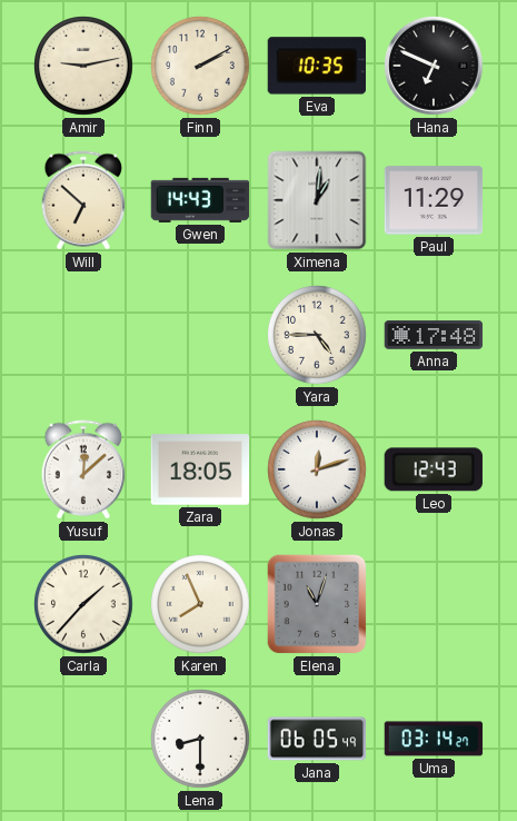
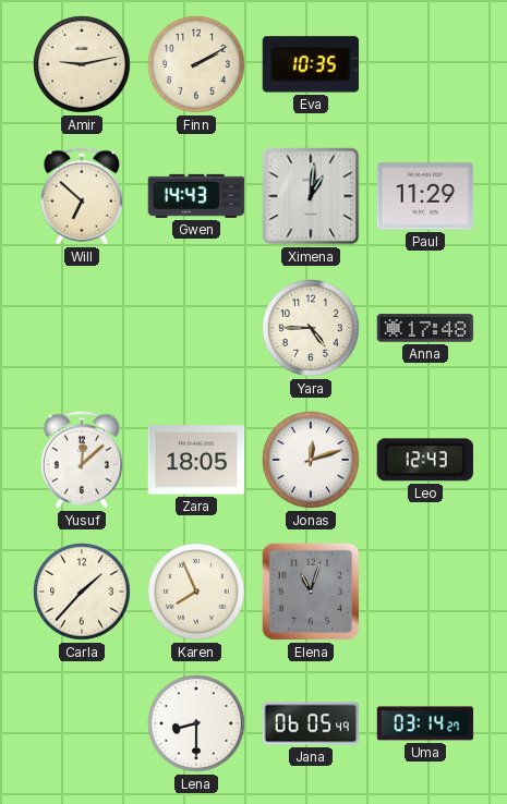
Hana: 6:49 -> none (434, 66)
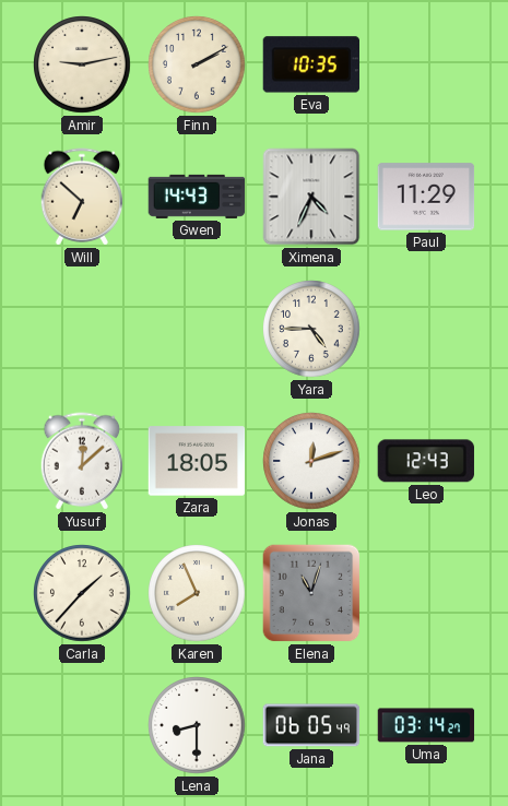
Ximena: 1:01 -> 4:34 (311, 197)
Anna: 17:48 -> none (425, 328)
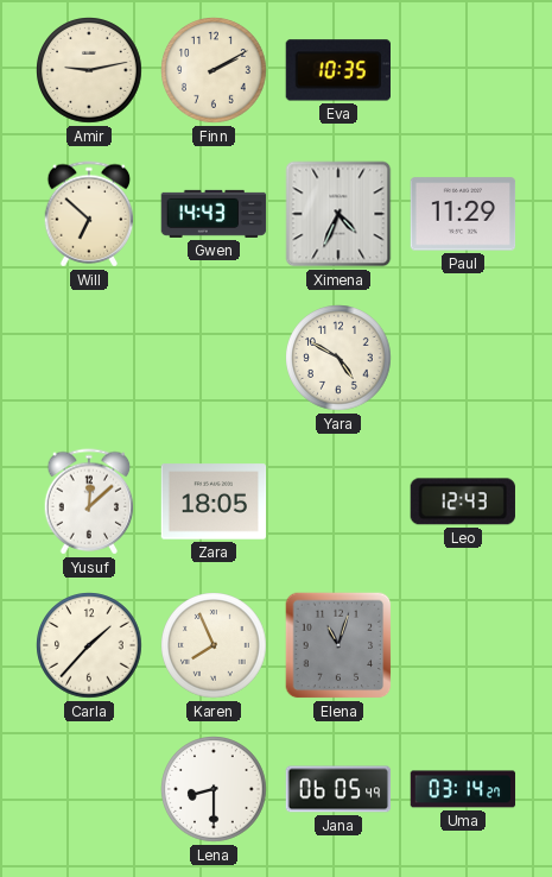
Yara: 4:45 -> 4:50 (338, 358)
Jonas: 12:12 -> none (311, 461)
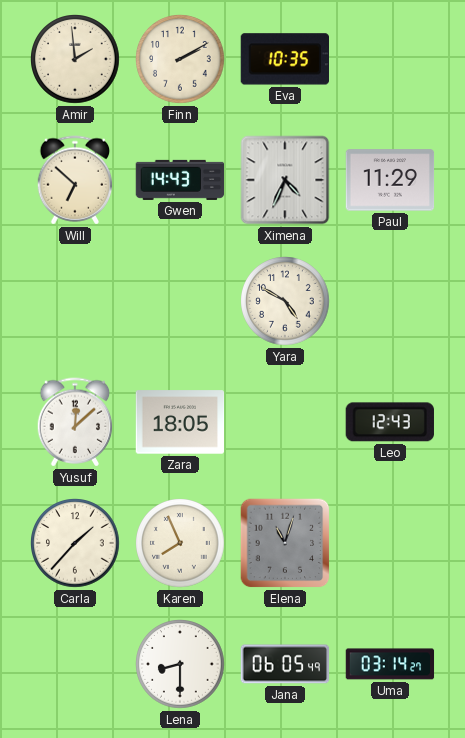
Amir: 9:13 -> 1:59 (75, 59)
